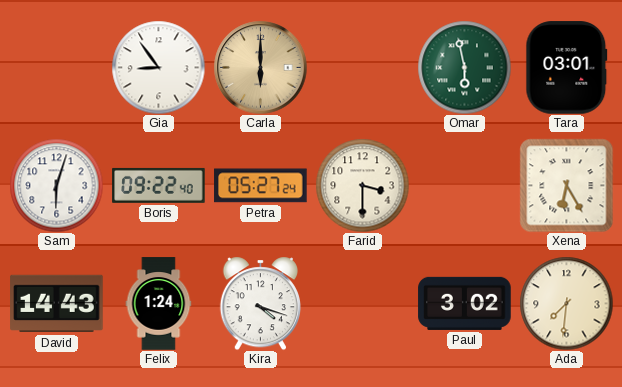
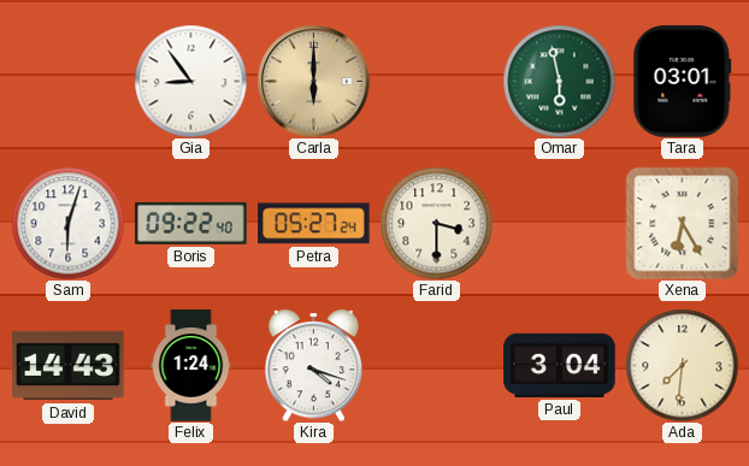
Paul: 3:02 -> 3:04 (560, 365)
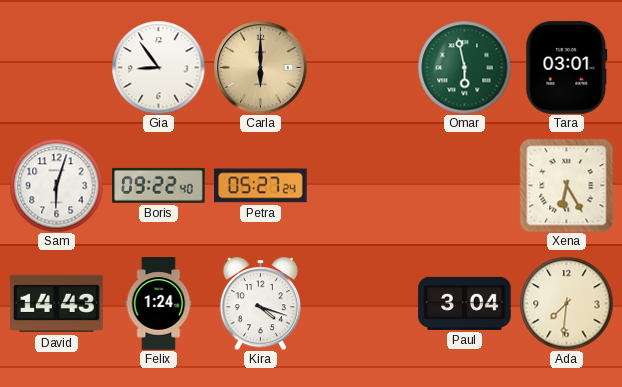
Farid: 3:30 -> none (436, 223)
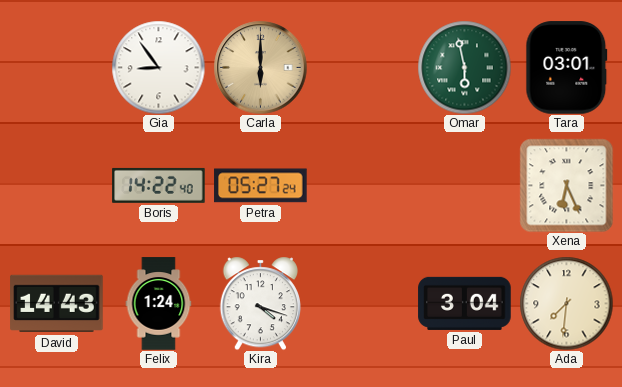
Sam: 6:03 -> none (56, 185)
Boris: 09:22 -> 14:22 (159, 185)
Xena: 6:25 -> 6:26 (566, 185)
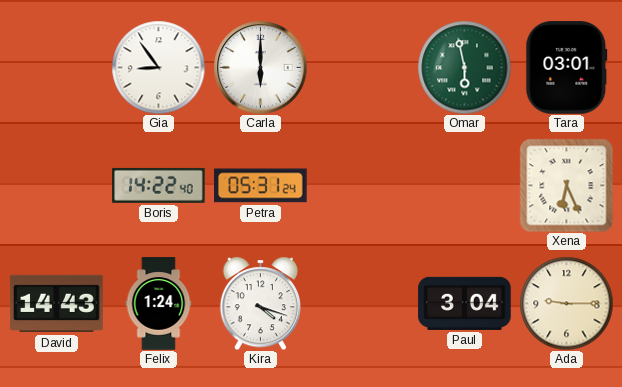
Carla dial: champagne -> white (260, 67)
Petra: 05:27 -> 05:31 (261, 186)
Ada: 7:31 -> 9:15 (566, 303)
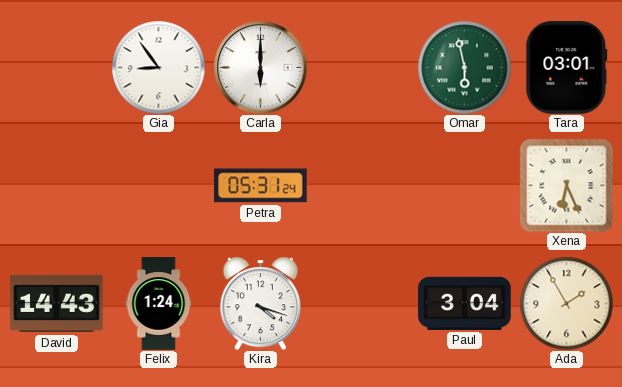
Boris: 14:22 -> none (159, 185)
Ada: 9:15 -> 1:55 (566, 303)
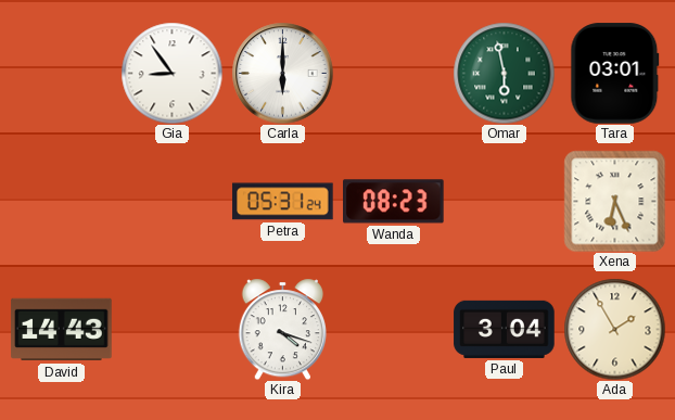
Wanda: none -> 08:23 (394, 202)
Felix: 1:24 -> none (159, 304)
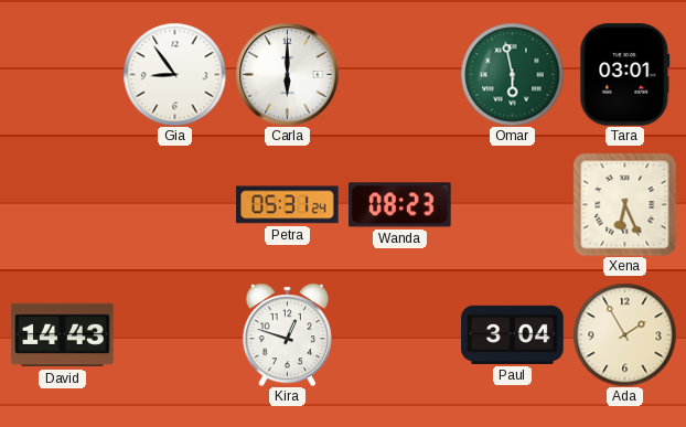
Kira: 4:18 -> 12:48 (287, 334)
